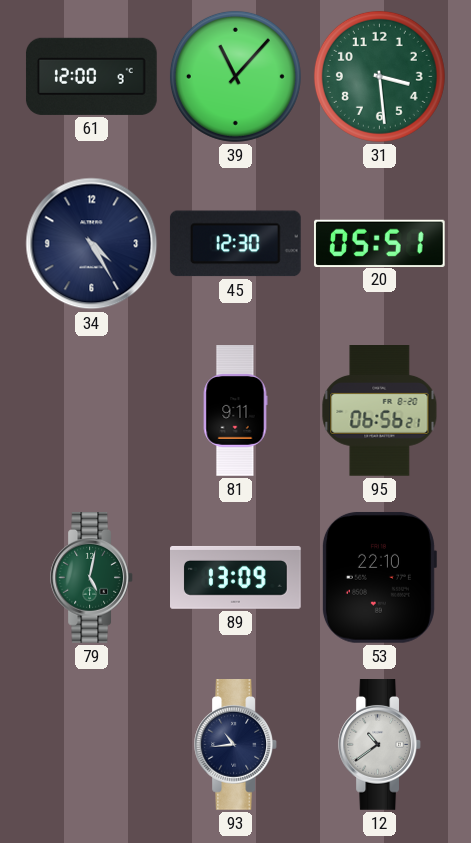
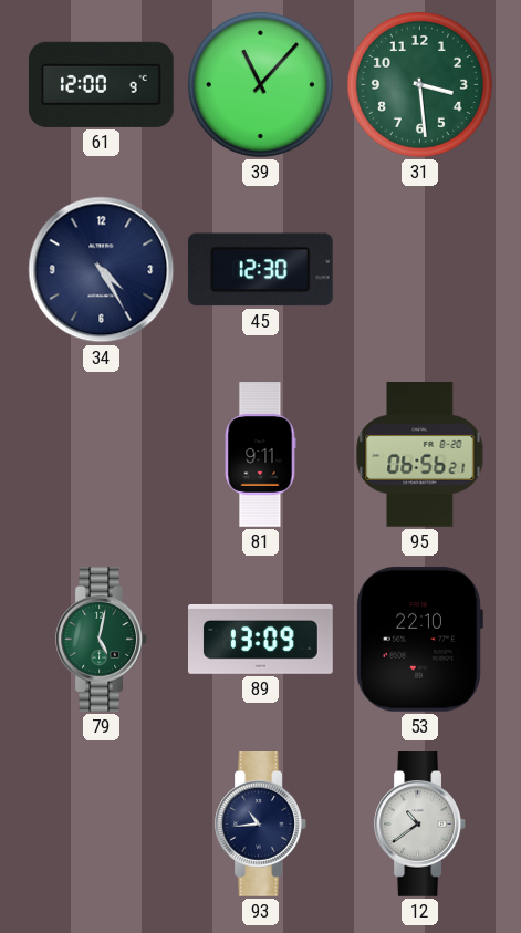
20: 05:51 -> none (380, 243)
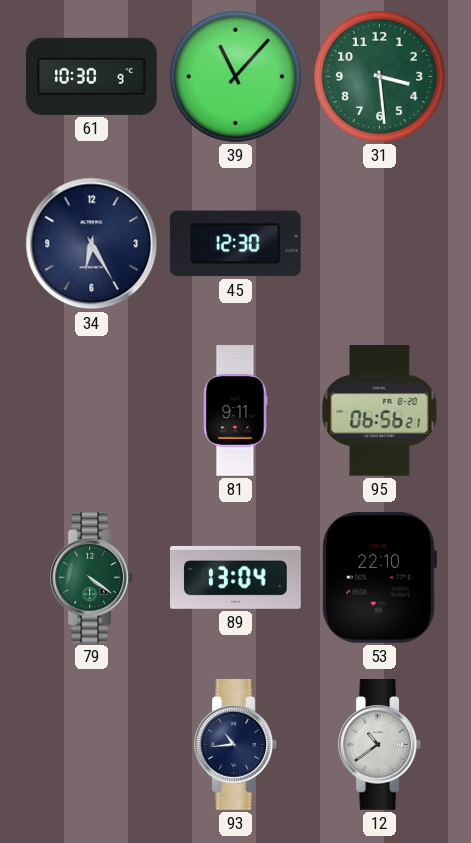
61: 12:00 -> 10:30 (92, 76)
34: 4:25 -> 6:25 (92, 244)
79: 5:02 -> 4:21 (91, 578)
89: 13:09 -> 13:04 (236, 577)
